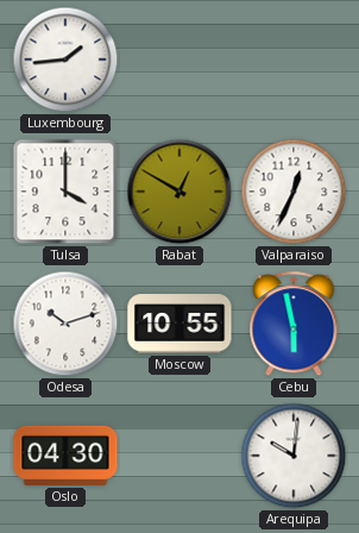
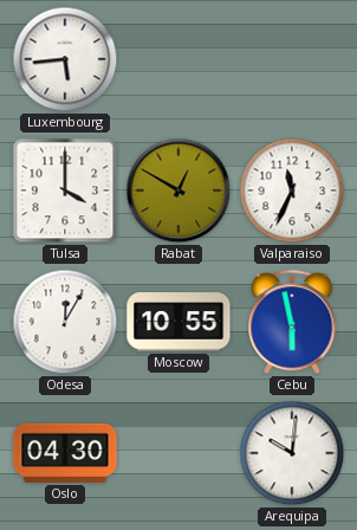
Luxembourg: 1:44 -> 5:44 (65, 59)
Valparaiso: 12:34 -> 11:34 (292, 190)
Odesa: 10:12 -> 12:05 (65, 322)
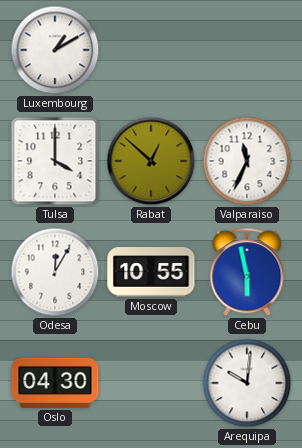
Luxembourg: 5:44 -> 1:10 (55, 50)
Rabat: 12:50 -> 12:52 (151, 161)
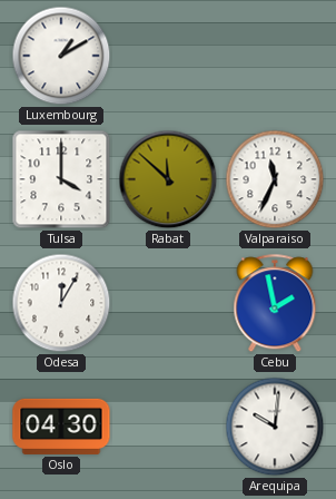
Rabat: 12:52 -> 11:52 (168, 179)
Moscow: 10:55 -> none (151, 272)
Cebu: 5:58 -> 1:58 (275, 304)
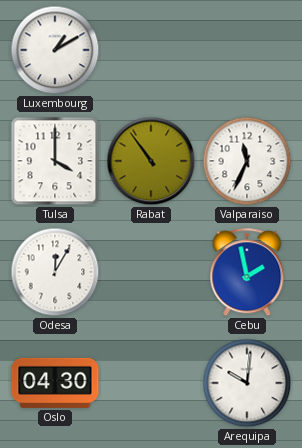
Rabat: 11:52 -> 10:54 (151, 161)
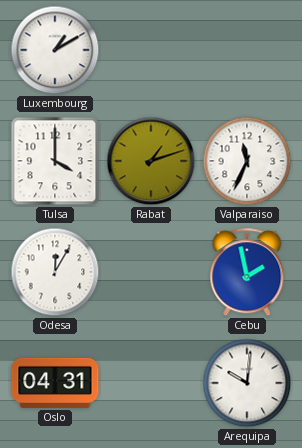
Rabat: 10:54 -> 1:12 (151, 161)
Oslo: 04:30 -> 04:31 (55, 383)
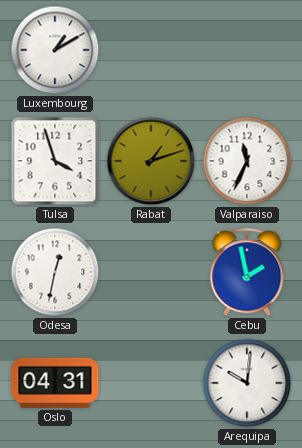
Tulsa: 4:00 -> 3:57 (55, 161)
Odesa: 12:05 -> 12:32 (55, 272)
